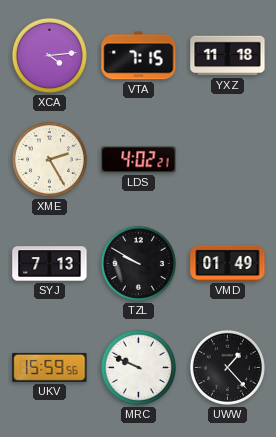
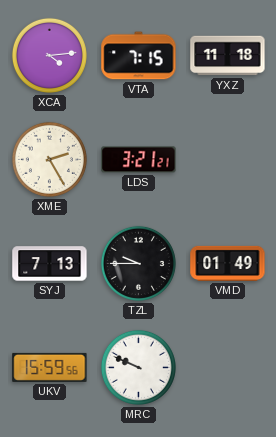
LDS: 4:02 -> 3:21 (139, 160)
TZL: 9:50 -> 9:45 (138, 263)
UWW: 1:23 -> none (227, 367)
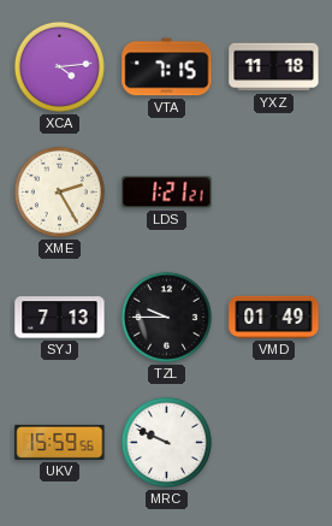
LDS: 3:21 -> 1:21 (167, 193)
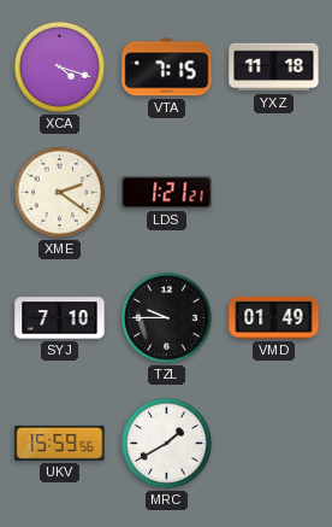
XCA: 4:14 -> 4:18 (59, 66)
XME: 2:25 -> 2:21 (59, 192)
SYJ: 7:13 -> 7:10 (60, 318)
MRC: 9:49 -> 1:40 (166, 443)
